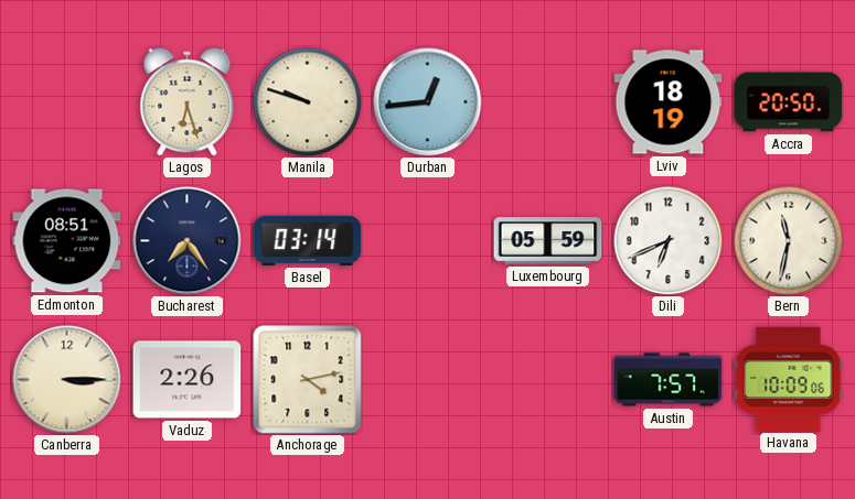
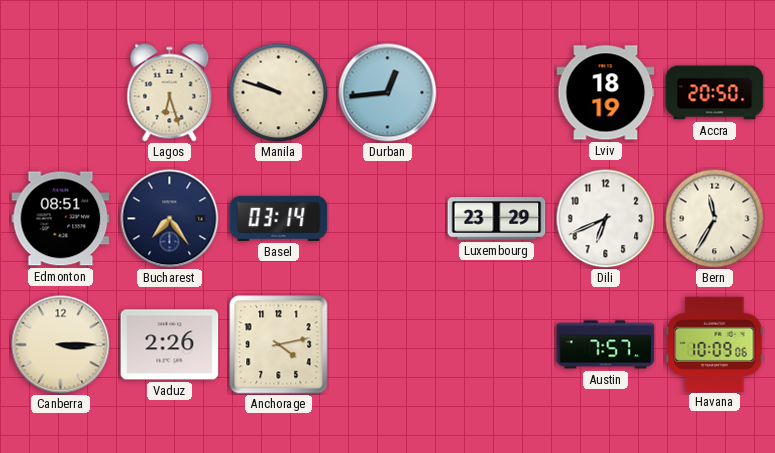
Luxembourg: 05:59 -> 23:29 (497, 219)
Bern: 11:32 -> 11:35 (715, 219)
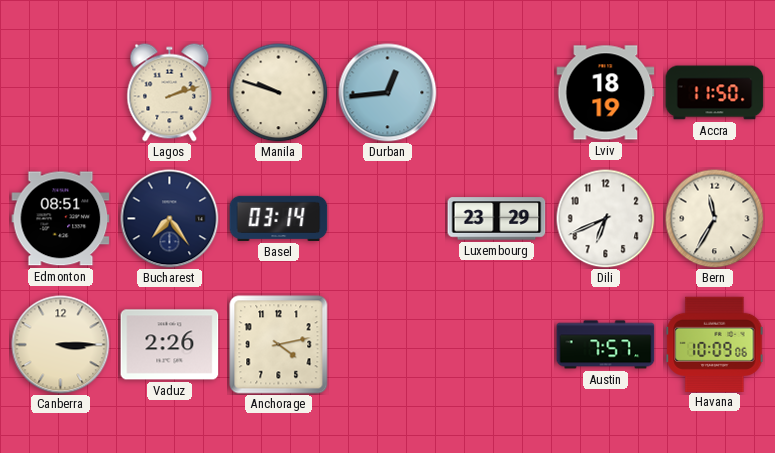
Lagos: 6:27 -> 2:12 (170, 93)
Accra: 20:50 -> 11:50 (715, 93)
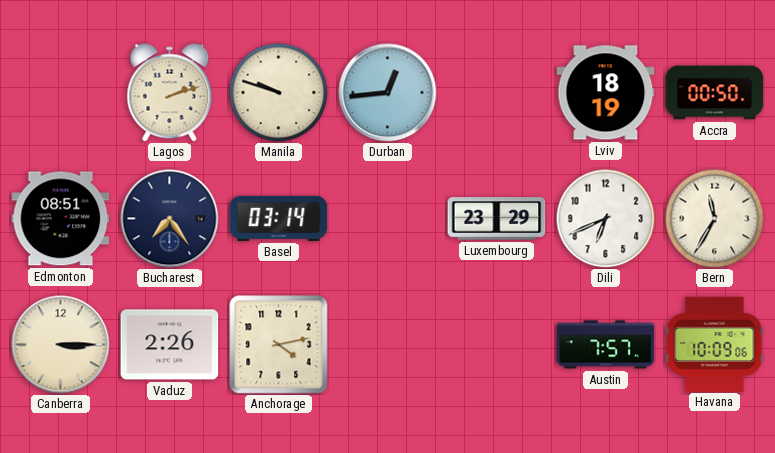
Accra: 11:50 -> 00:50 (715, 93)
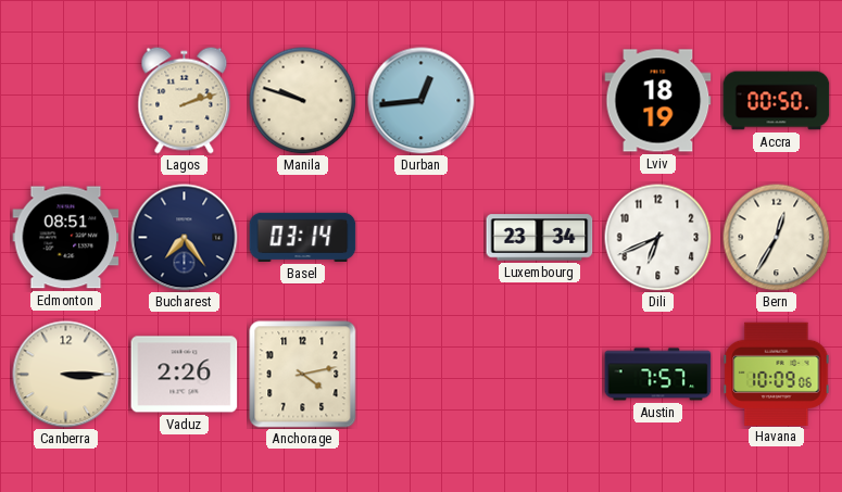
Luxembourg: 23:29 -> 23:34 (540, 238)
Bern: 11:35 -> 12:35 (777, 238)
